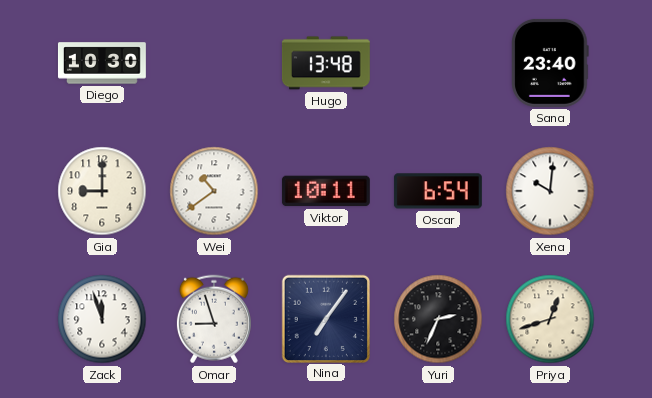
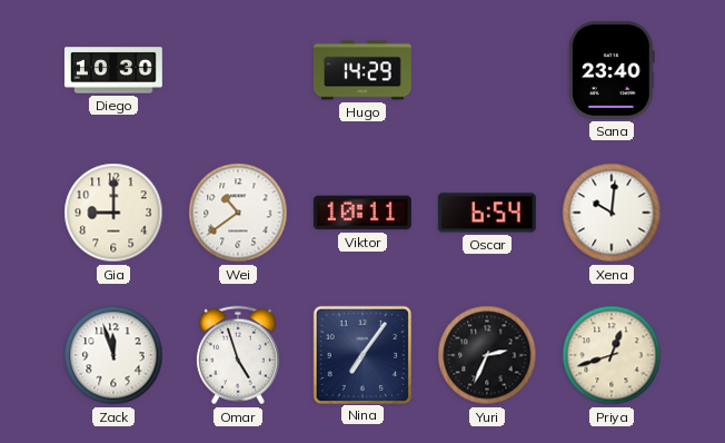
Hugo: 13:48 -> 14:29 (362, 70)
Omar: 8:57 -> 4:57 (238, 355)
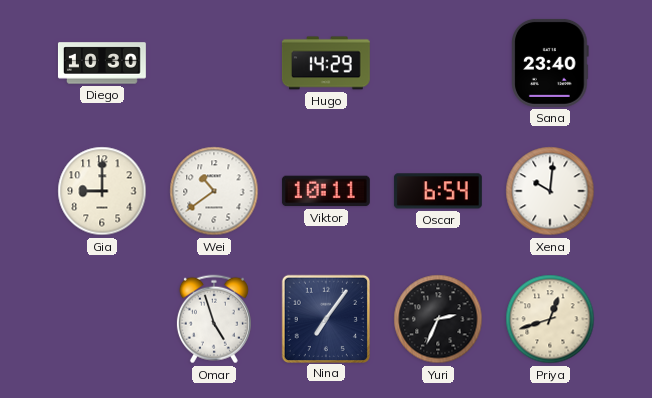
Zack: 11:57 -> none (113, 355)
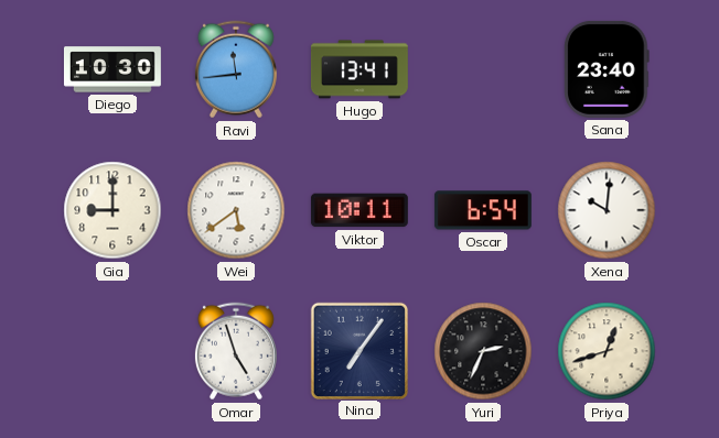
Ravi: none -> 11:44 (236, 69)
Hugo: 14:29 -> 13:41 (359, 69)
Wei: 10:39 -> 5:39 (236, 210)
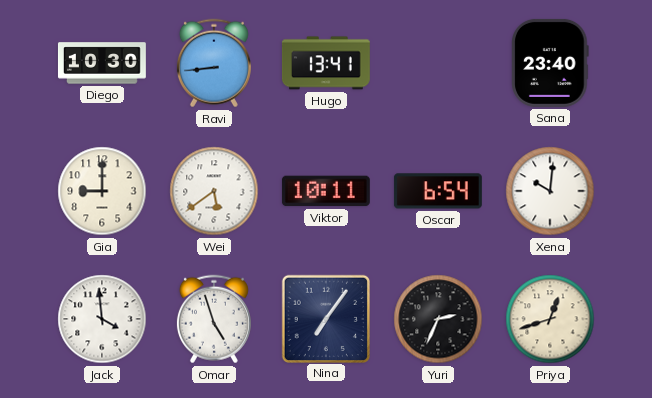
Ravi: 11:44 -> 8:44 (214, 63)
Jack: none -> 3:59 (102, 319)
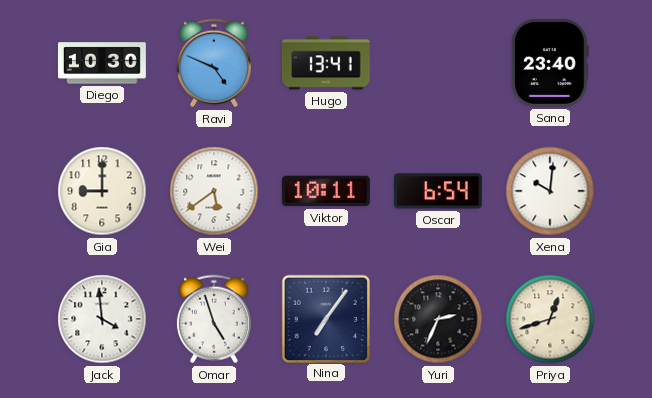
Ravi: 8:44 -> 4:49 (214, 63)
